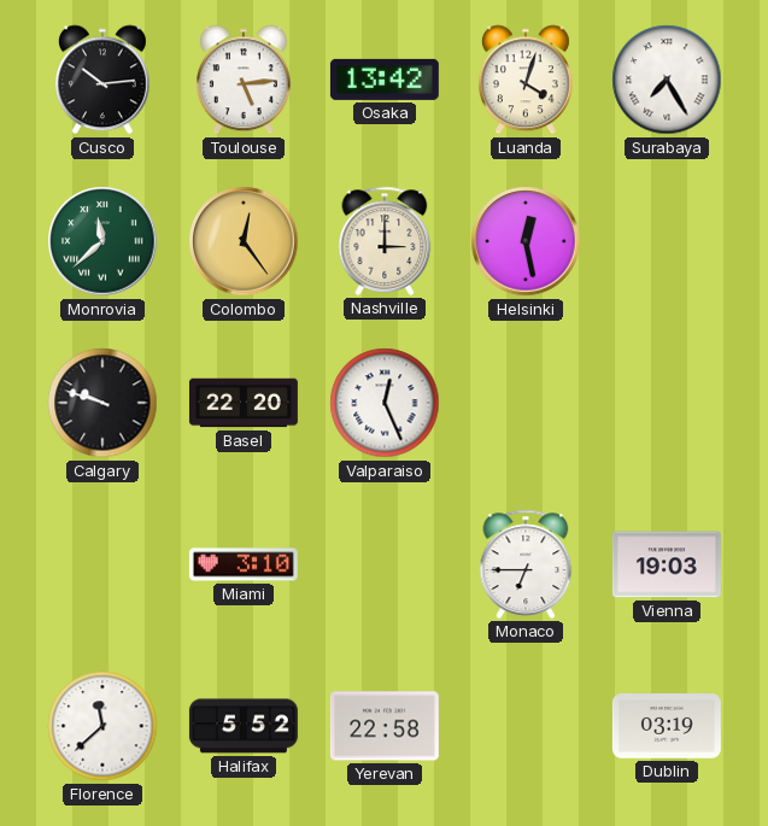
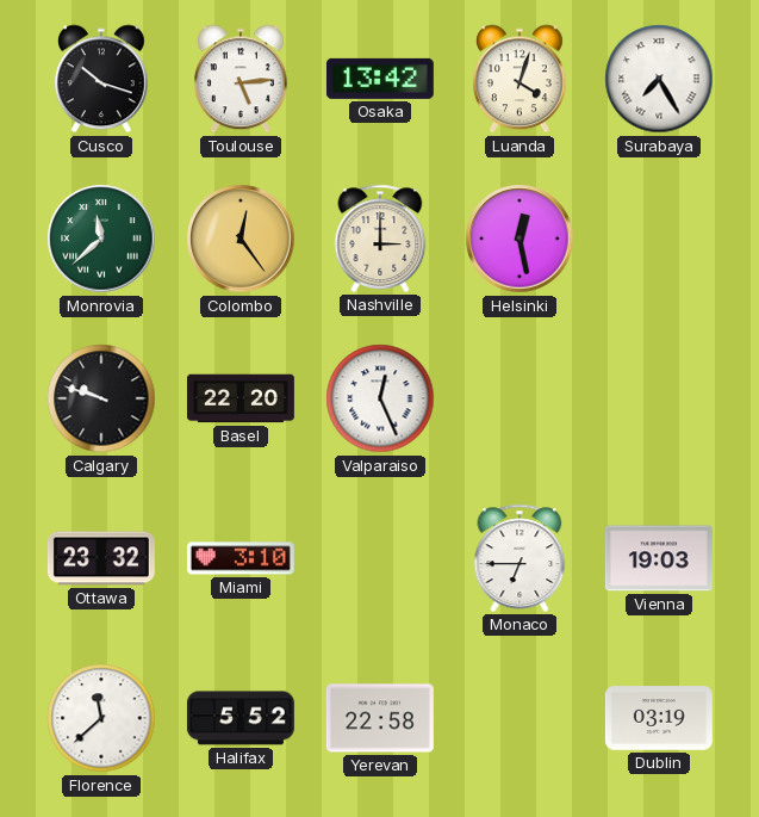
Cusco: 10:14 -> 10:18 (101, 79)
Ottawa: none -> 23:32 (101, 558)
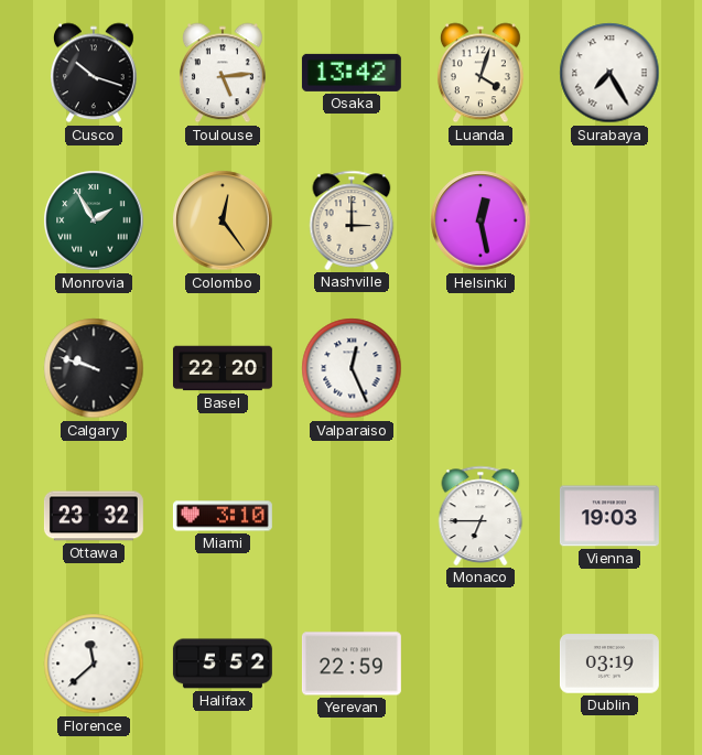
Monrovia: 11:38 -> 1:55 (94, 220)
Yerevan: 22:58 -> 22:59 (352, 664)
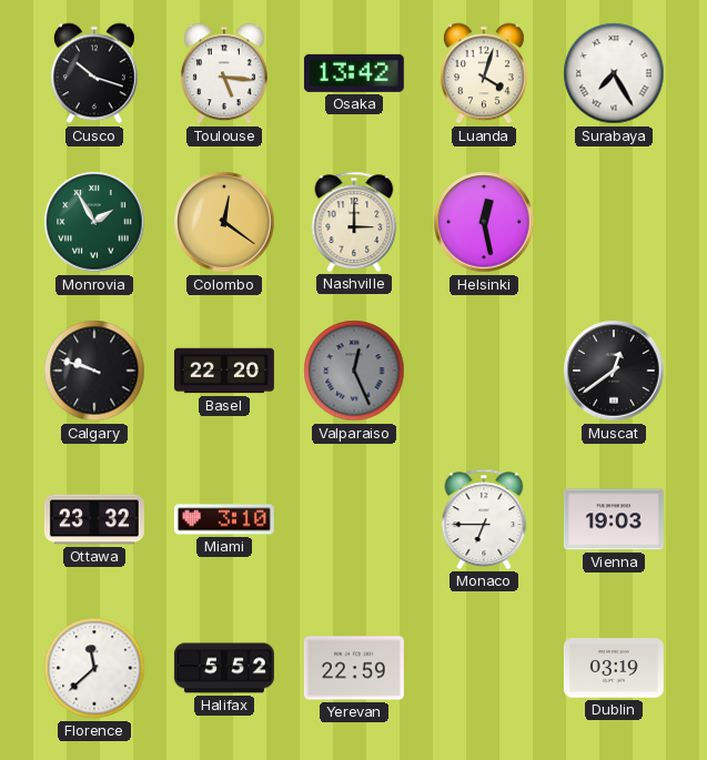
Toulouse: 5:14 -> 5:16 (224, 73)
Colombo: 12:24 -> 12:21 (224, 222)
Valparaiso dial: white -> grey (354, 371)
Muscat: none -> 12:39 (614, 371)
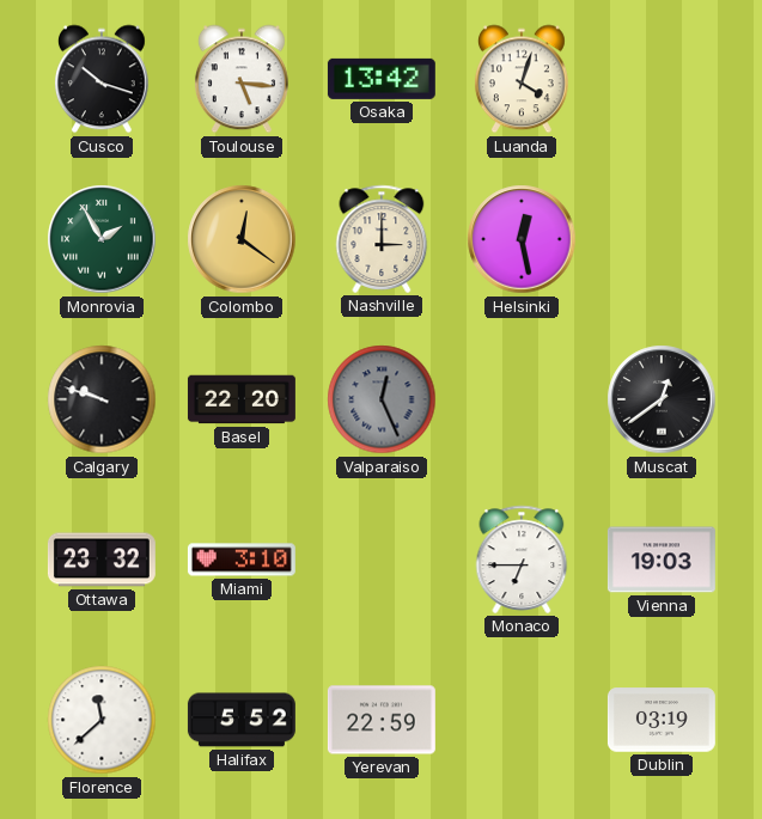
Surabaya: 7:25 -> none (614, 73)
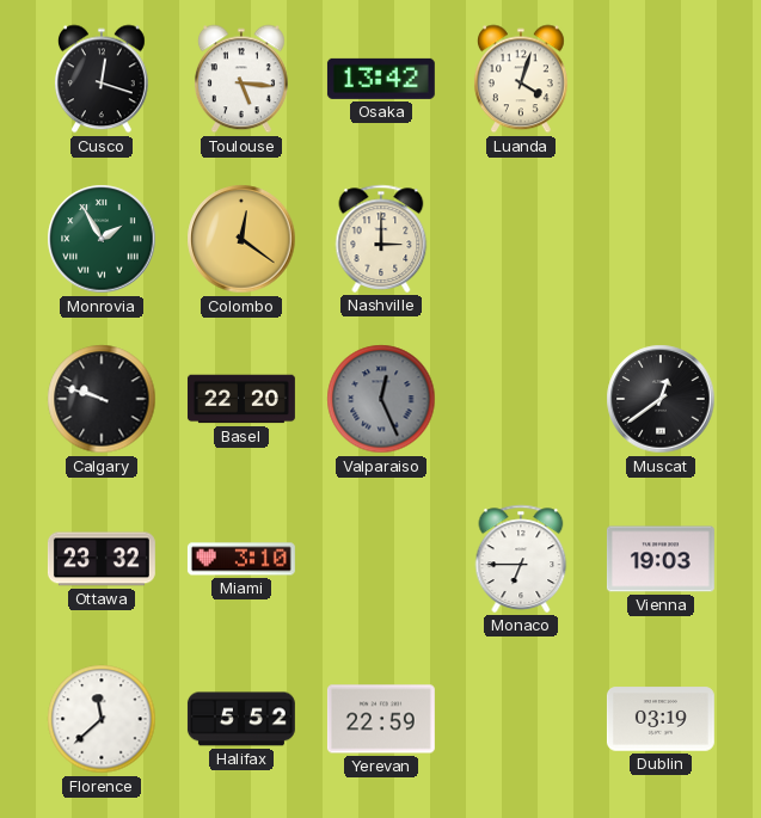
Cusco: 10:18 -> 12:18 (102, 79)
Helsinki: 12:28 -> none (522, 239)
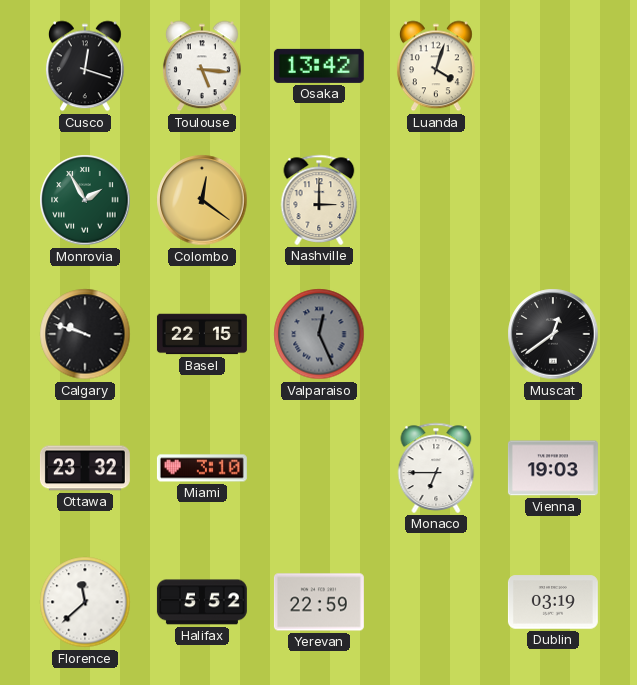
Basel: 22:20 -> 22:15 (202, 334)
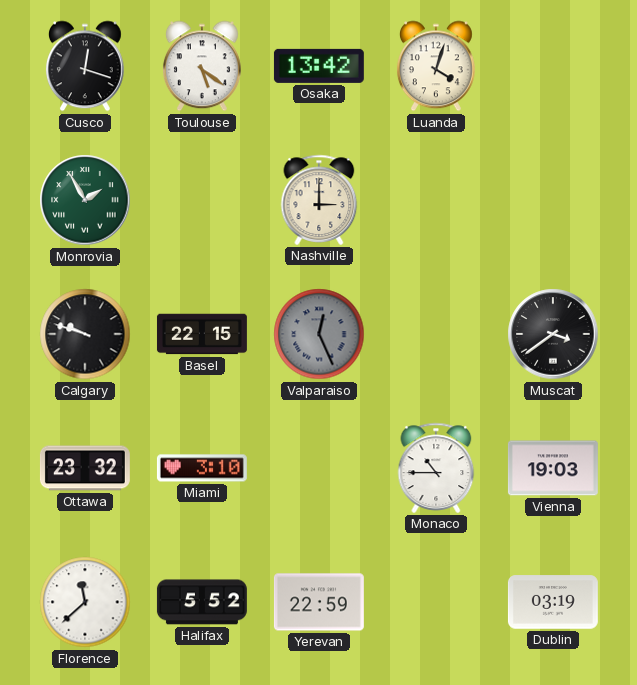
Toulouse: 5:16 -> 5:21 (202, 66)
Colombo: 12:21 -> none (202, 200)
Muscat: 12:39 -> 3:39 (553, 334)
Monaco: 6:45 -> 10:45 (436, 468)
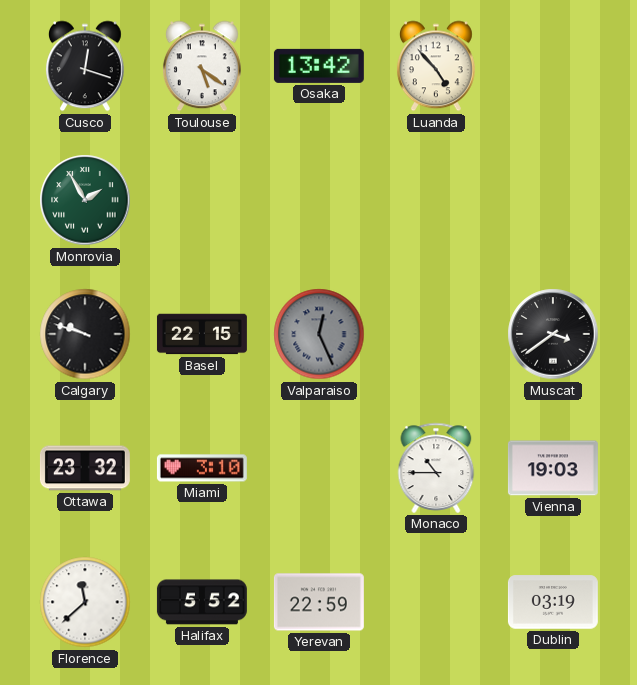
Luanda: 4:03 -> 4:53 (436, 66)
Nashville: 3:00 -> none (319, 200)
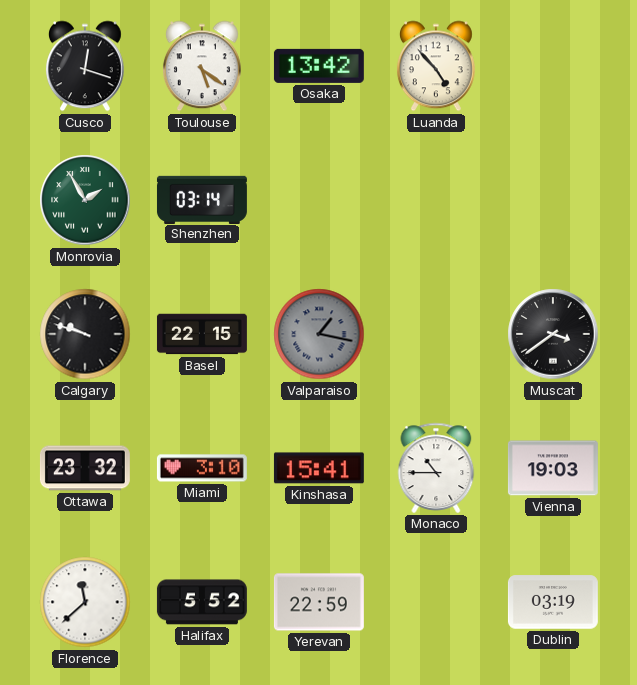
Shenzhen: none -> 03:14 (202, 199)
Valparaiso: 12:26 -> 1:17 (319, 334)
Kinshasa: none -> 15:41 (319, 468)
